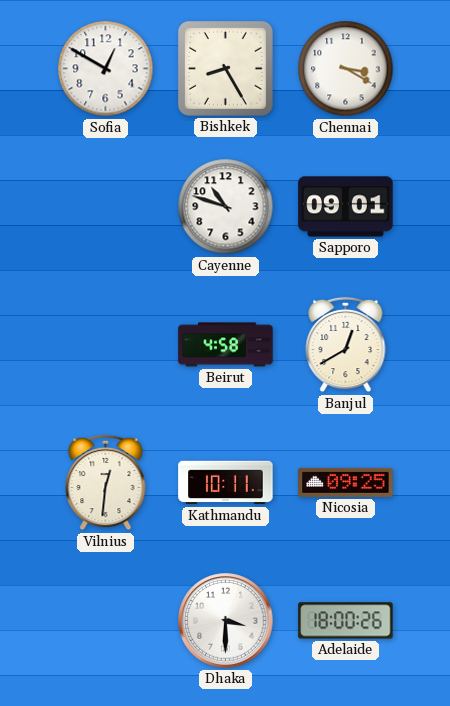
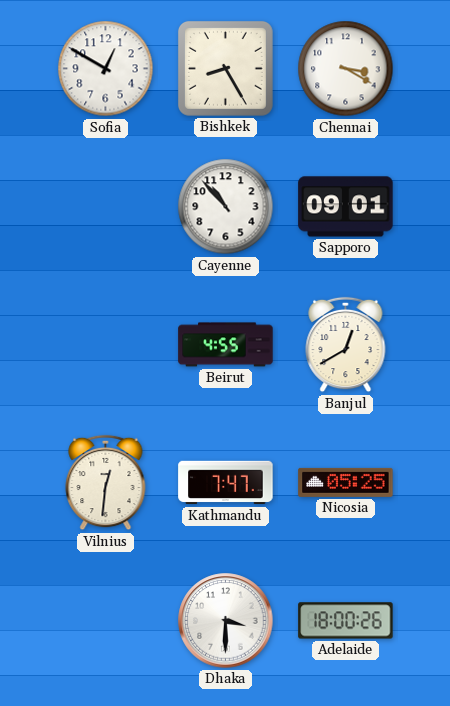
Cayenne: 10:48 -> 10:53 (226, 207)
Beirut: 4:58 -> 4:55 (226, 345)
Kathmandu: 10:11 -> 7:47 (226, 483)
Nicosia: 09:25 -> 05:25 (346, 482)
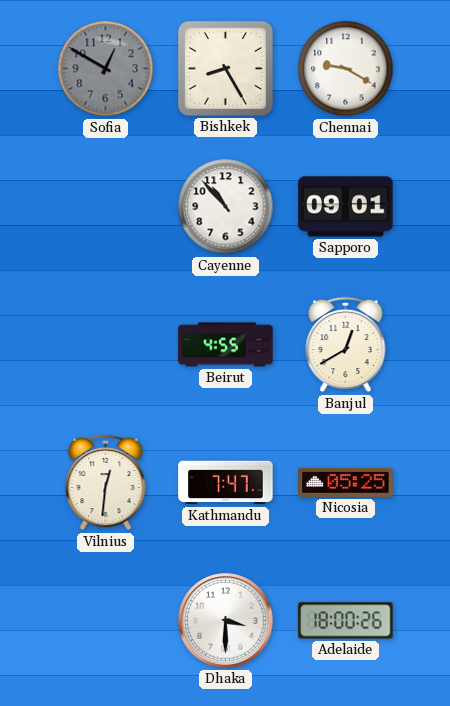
Sofia dial: white -> grey (106, 69)
Chennai: 3:20 -> 9:20 (346, 69)
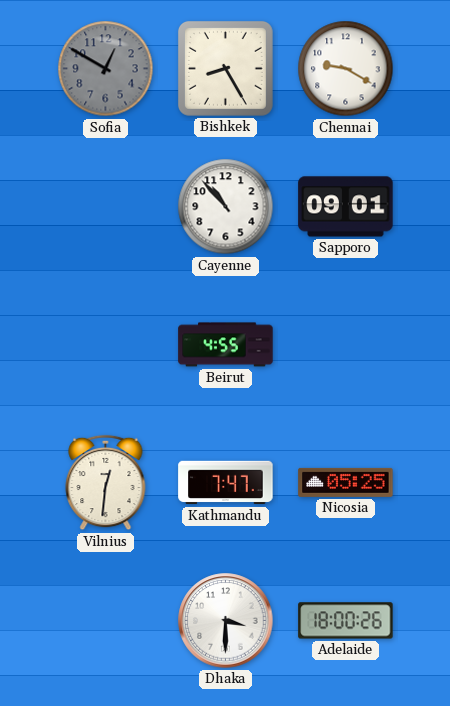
Banjul: 12:40 -> none (346, 345)
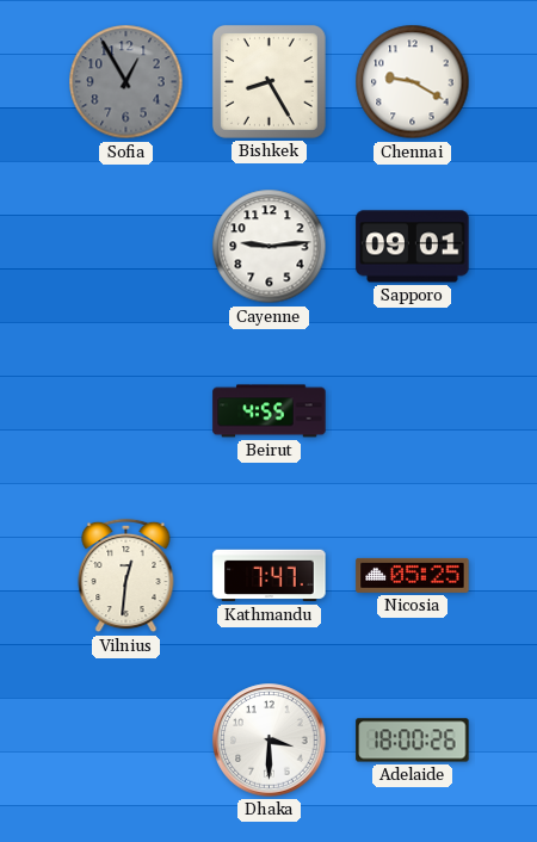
Sofia: 12:50 -> 12:55 (126, 82)
Cayenne: 10:53 -> 9:14 (270, 247)
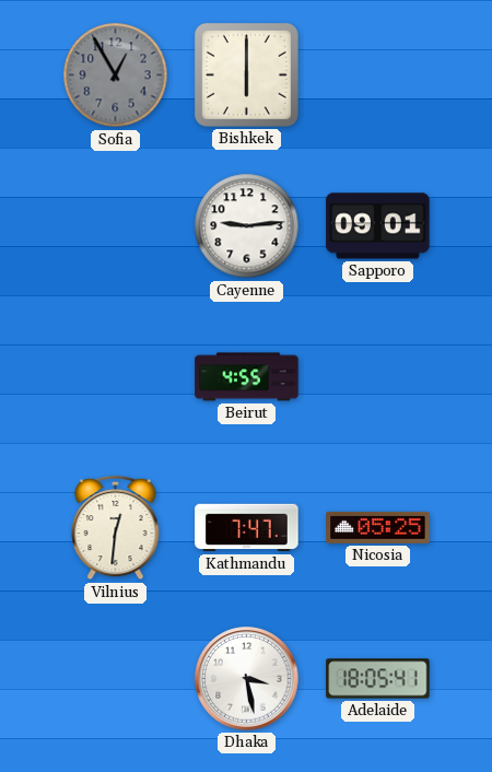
Bishkek: 8:25 -> 6:00 (246, 74)
Chennai: 9:20 -> none (413, 82)
Dhaka: 3:30 -> 3:28 (247, 679)
Adelaide: 18:00 -> 18:05 (378, 679)
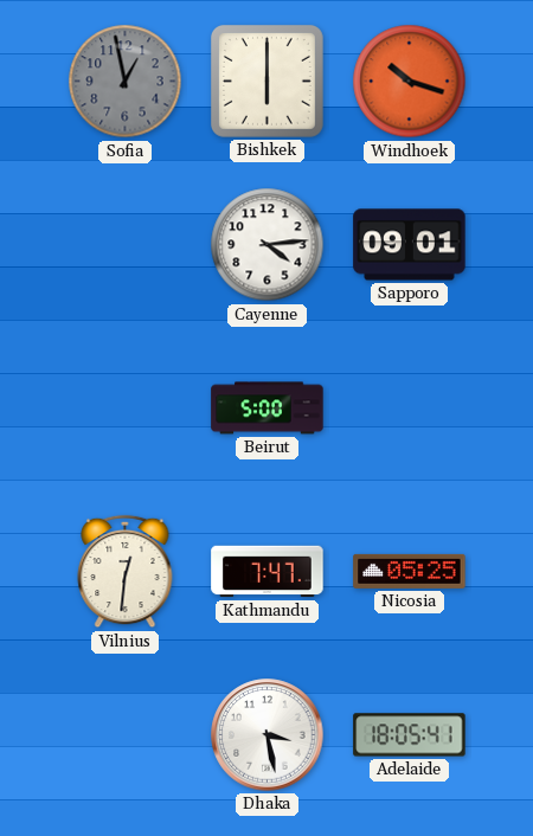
Sofia: 12:55 -> 12:58 (126, 82)
Windhoek: none -> 10:18 (410, 82)
Cayenne: 9:14 -> 4:14 (268, 245)
Beirut: 4:55 -> 5:00 (268, 409)
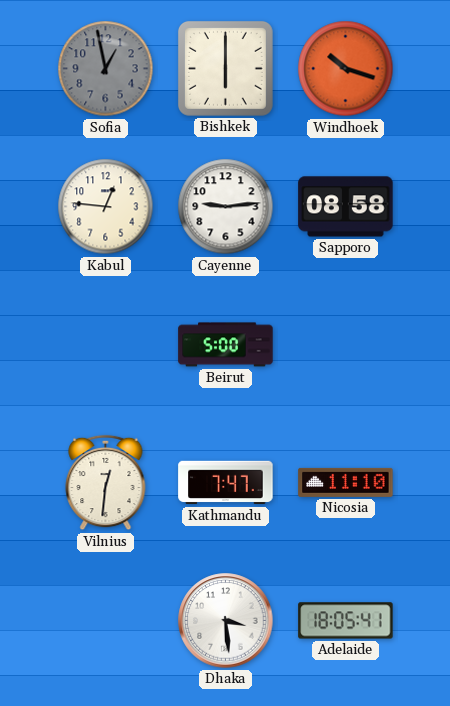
Kabul: none -> 12:46 (106, 207)
Cayenne: 4:14 -> 9:14 (226, 207)
Sapporo: 09:01 -> 08:58 (346, 207)
Nicosia: 05:25 -> 11:10 (346, 482)
Dhaka: 3:28 -> 3:29 (226, 621)
